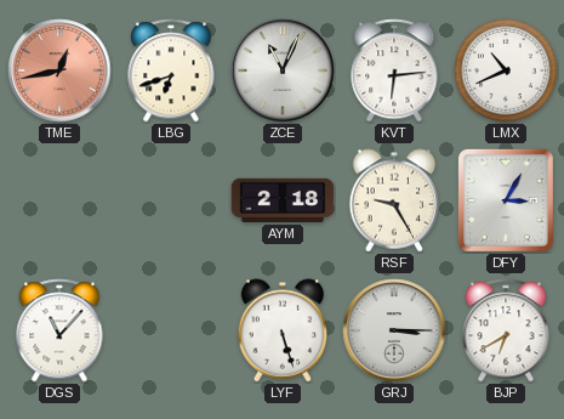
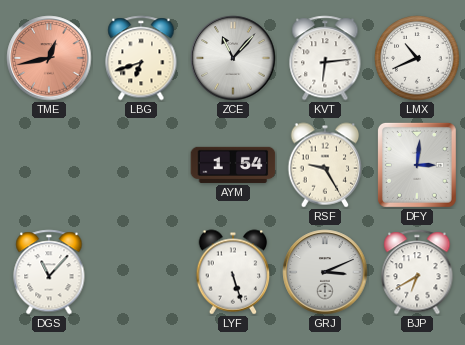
ZCE: 11:04 -> 11:07 (233, 58)
AYM: 2:18 -> 1:54 (233, 165)
DFY: 3:05 -> 3:01 (417, 165)
GRJ: 3:15 -> 3:11 (325, 272)
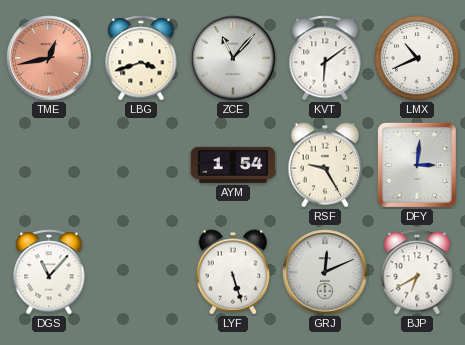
LBG: 6:42 -> 3:42 (141, 58)
KVT: 6:14 -> 6:09 (325, 58)
GRJ: 3:11 -> 12:11 (325, 272)
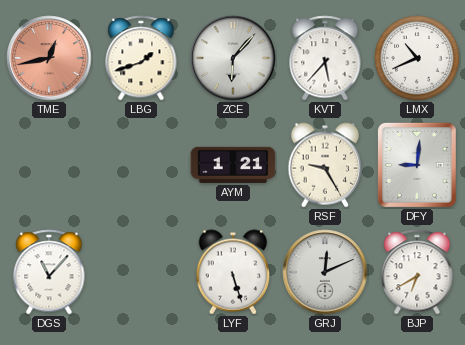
LBG: 3:42 -> 1:42 (141, 58)
ZCE: 11:07 -> 6:07 (233, 58)
KVT: 6:09 -> 5:37 (325, 58)
AYM: 1:54 -> 1:21 (233, 165)
DFY: 3:01 -> 9:01 (417, 165)
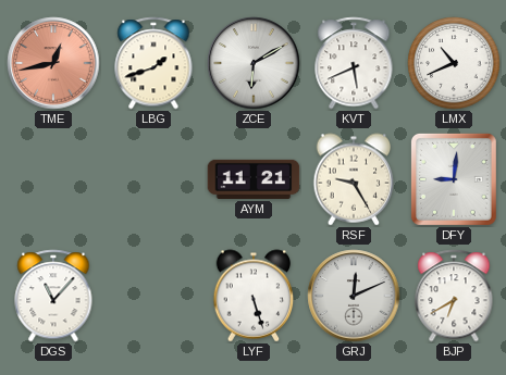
ZCE: 6:07 -> 6:10 (254, 63)
KVT: 5:37 -> 5:41 (354, 63)
AYM: 1:21 -> 11:21 (254, 179)
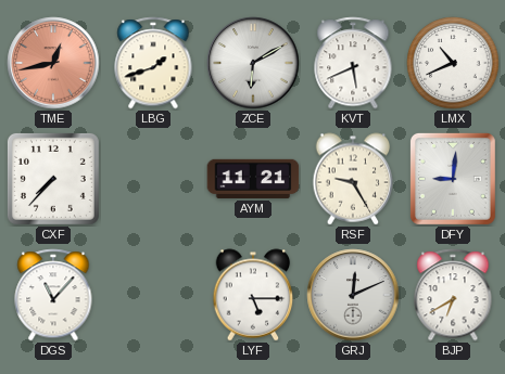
CXF: none -> 7:37 (53, 179)
LYF: 5:27 -> 5:15 (253, 295)
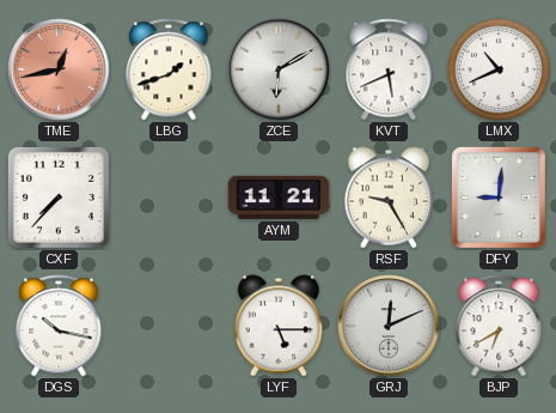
DGS: 11:07 -> 10:17 (59, 326)
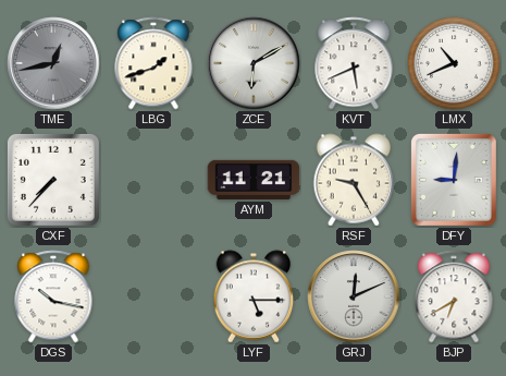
TME dial: salmon -> grey (53, 63)
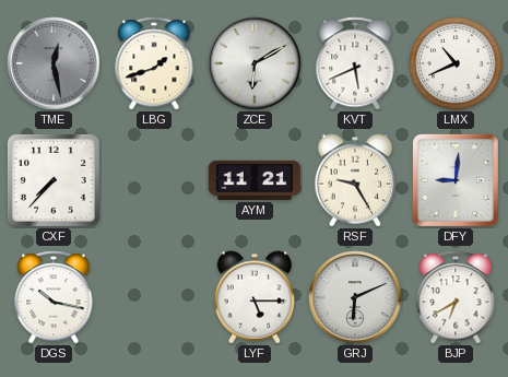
TME: 12:43 -> 12:28 (54, 63)
GRJ: 12:11 -> 6:11 (355, 297)
